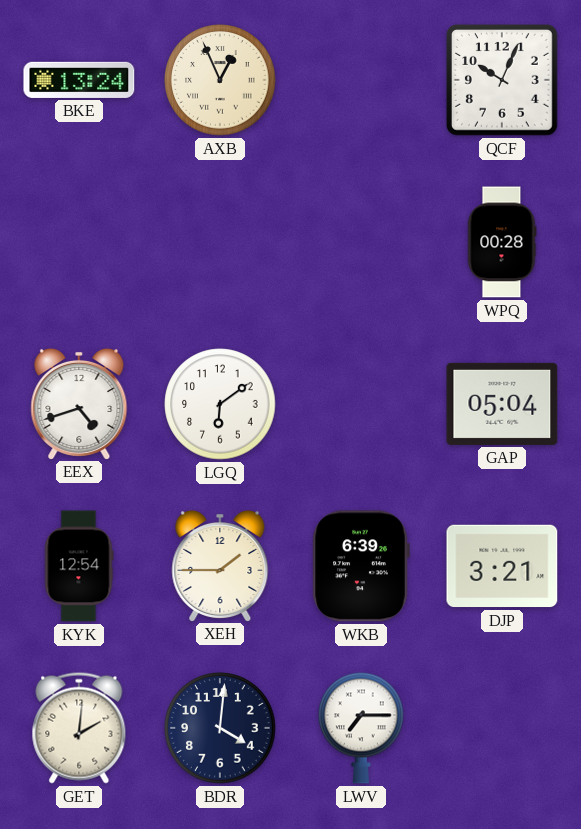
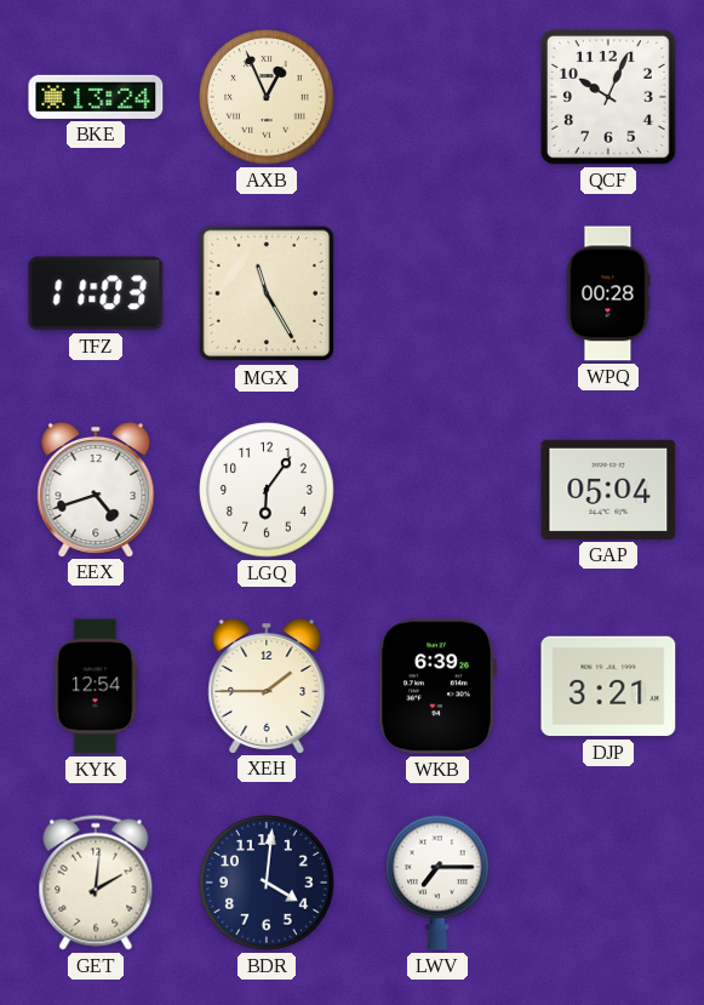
TFZ: none -> 11:03 (96, 293)
MGX: none -> 11:25 (267, 293)
LGQ: 6:09 -> 6:06 (267, 490)
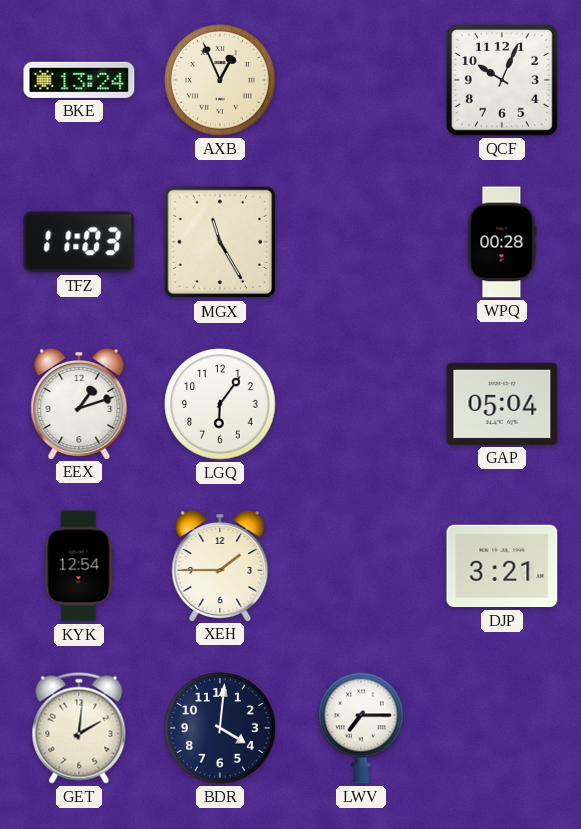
EEX: 4:42 -> 1:12 (79, 403)
WKB: 6:39 -> none (437, 686)
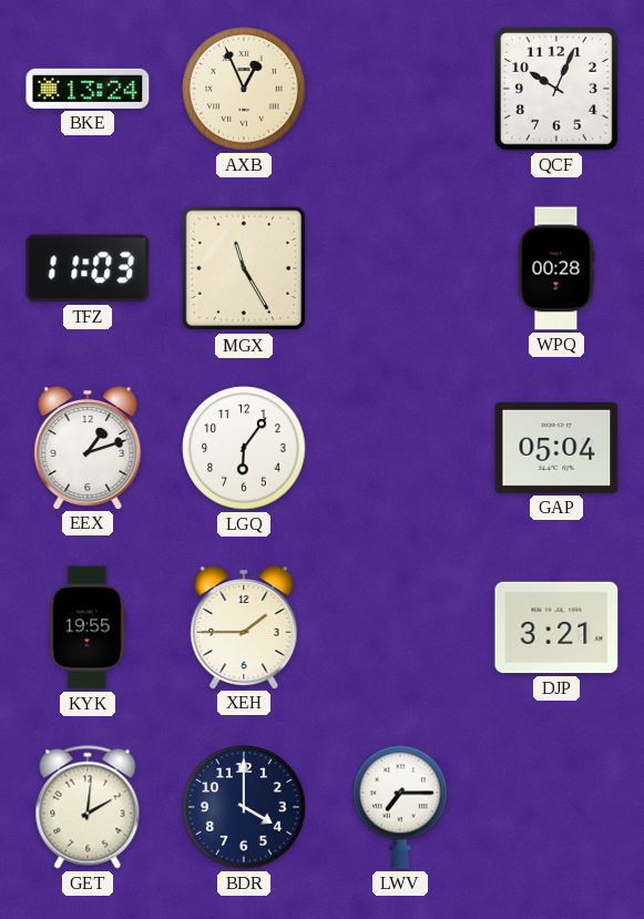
KYK: 12:54 -> 19:55 (88, 627)
BDR: 4:01 -> 4:00 (244, 807)
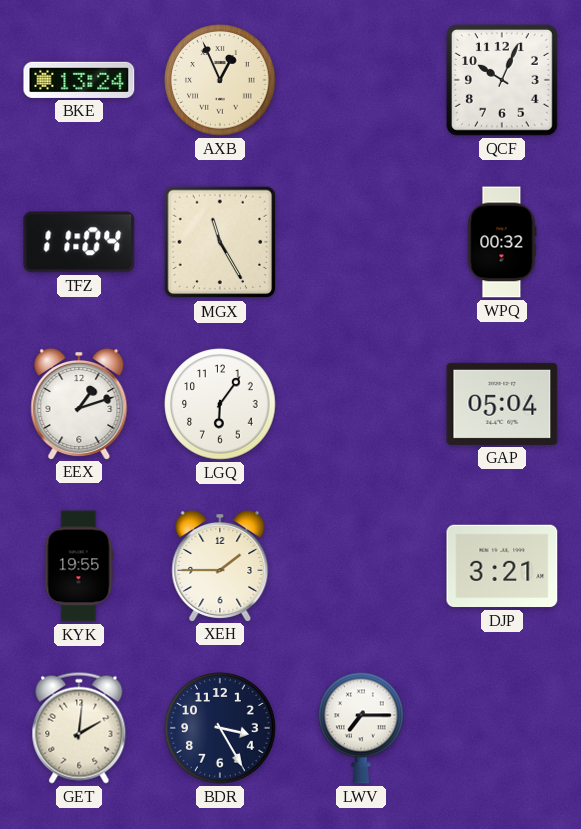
TFZ: 11:03 -> 11:04 (79, 242)
WPQ: 00:28 -> 00:32 (502, 242)
BDR: 4:00 -> 3:25 (220, 728)
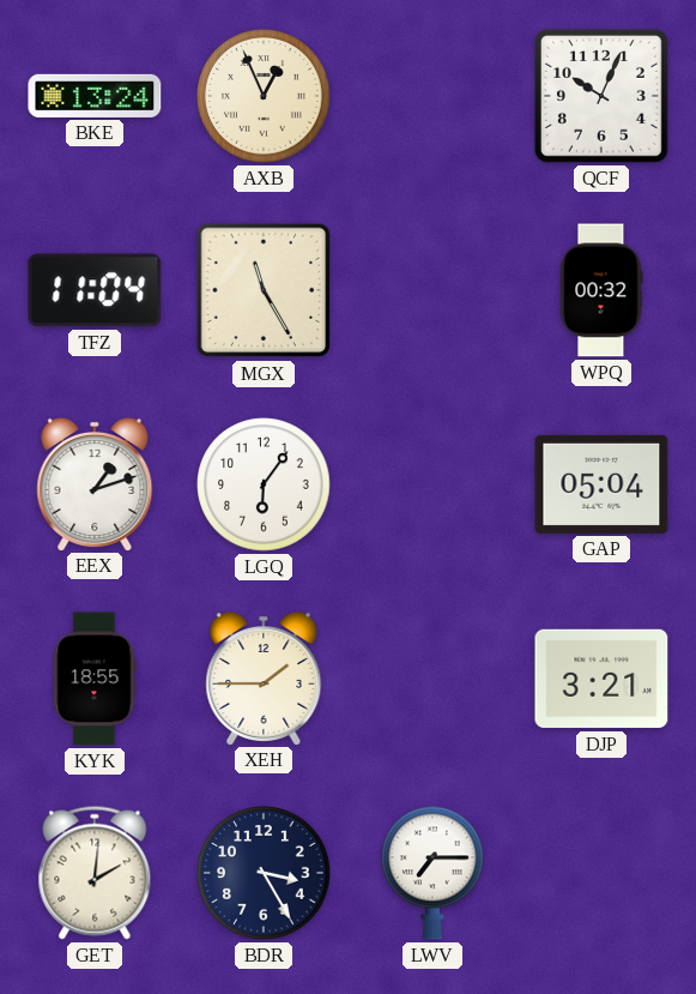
KYK: 19:55 -> 18:55 (95, 679)
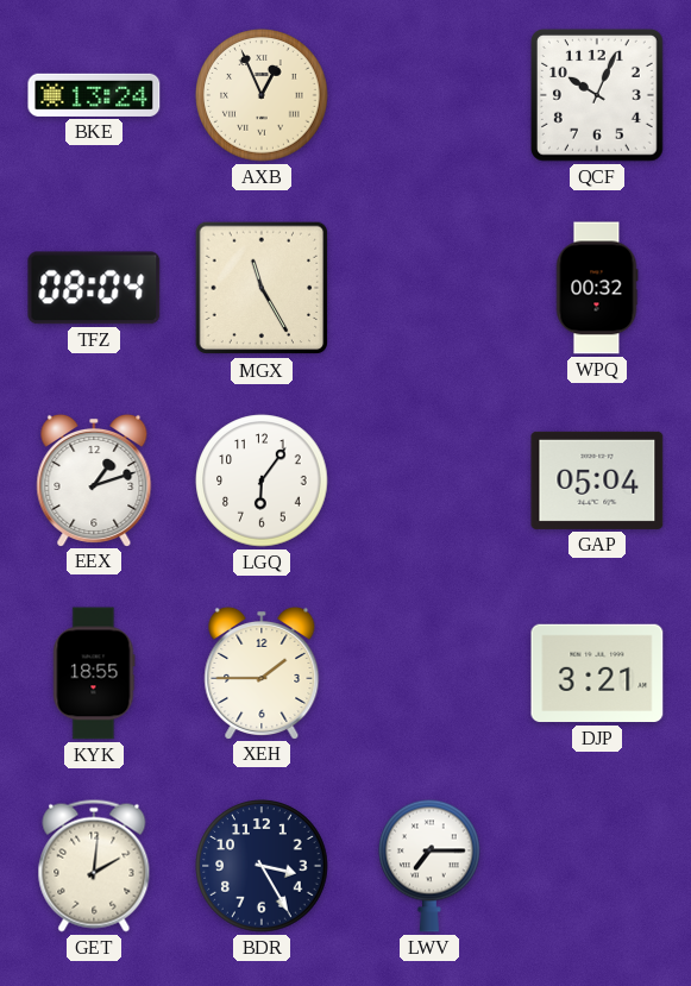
TFZ: 11:04 -> 08:04 (94, 288)
